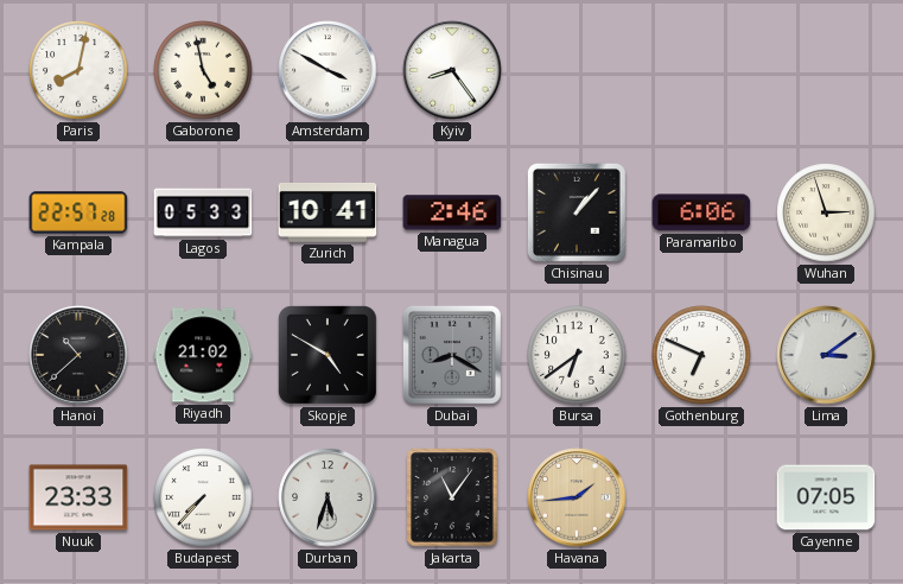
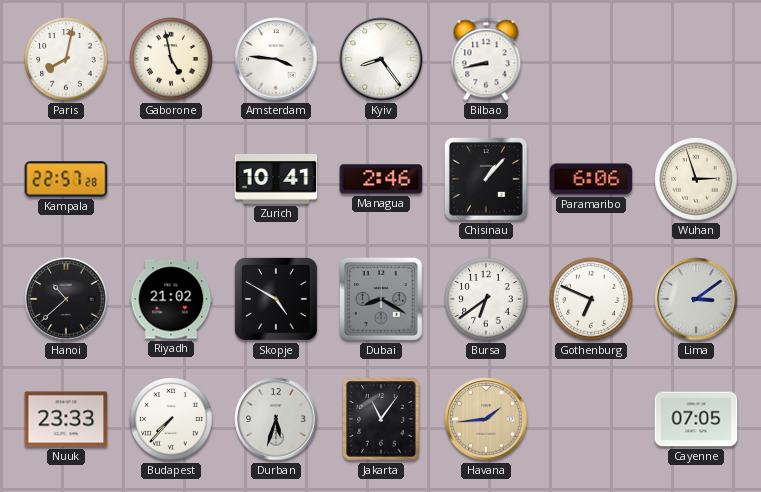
Amsterdam: 3:50 -> 3:46 (276, 59)
Bilbao: none -> 8:43 (486, 59)
Lagos: 05:33 -> none (203, 212)
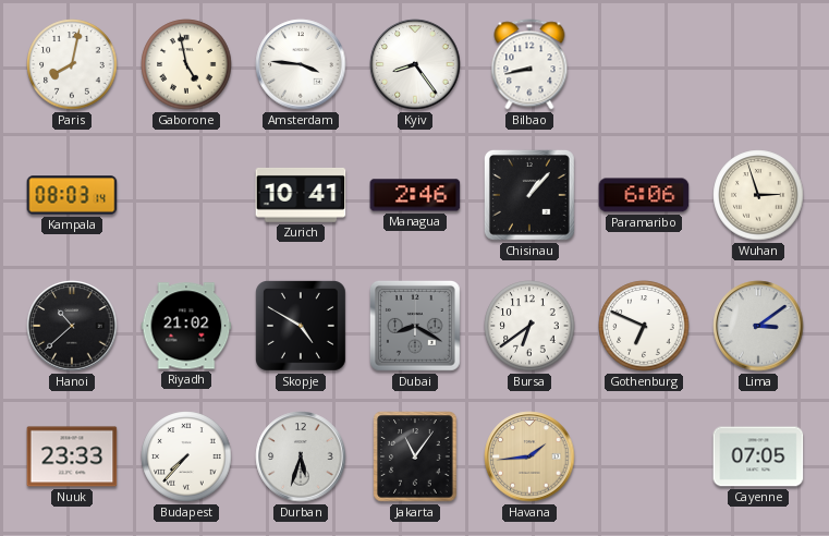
Kampala: 22:57 -> 08:03 (72, 195)
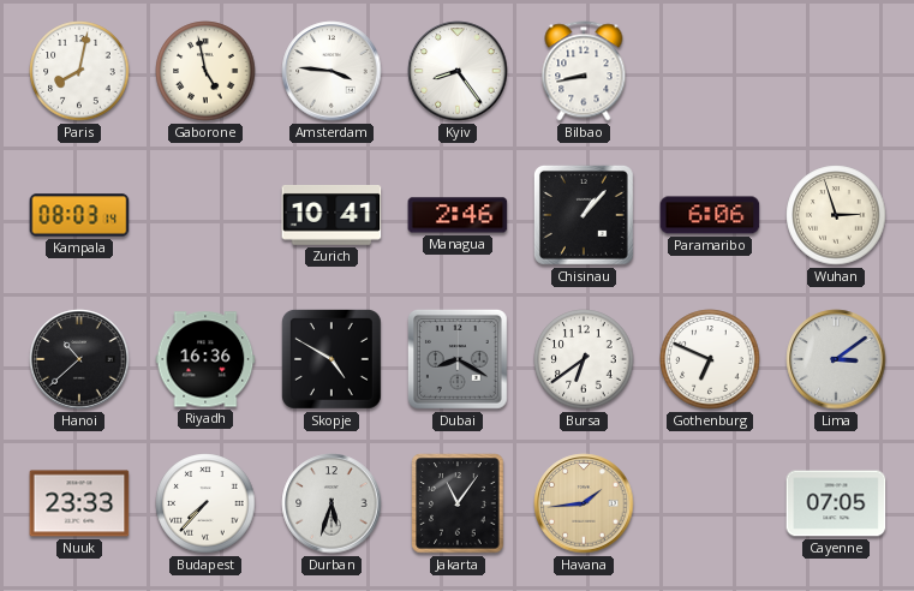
Riyadh: 21:02 -> 16:36 (205, 359)
